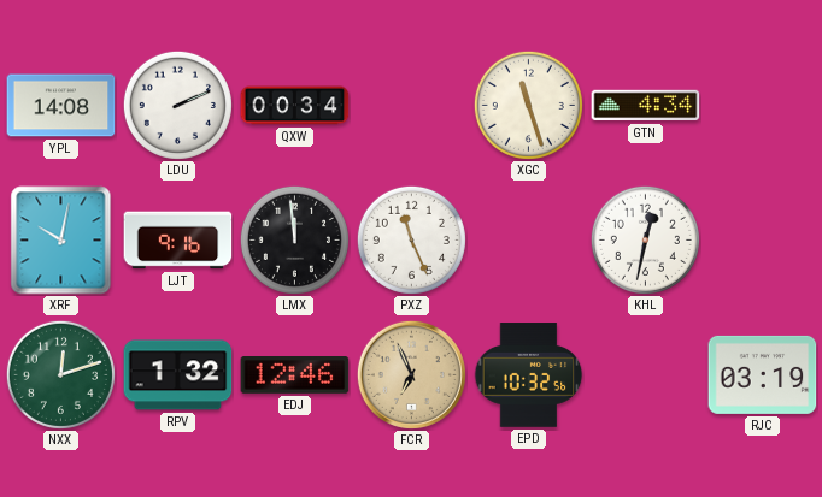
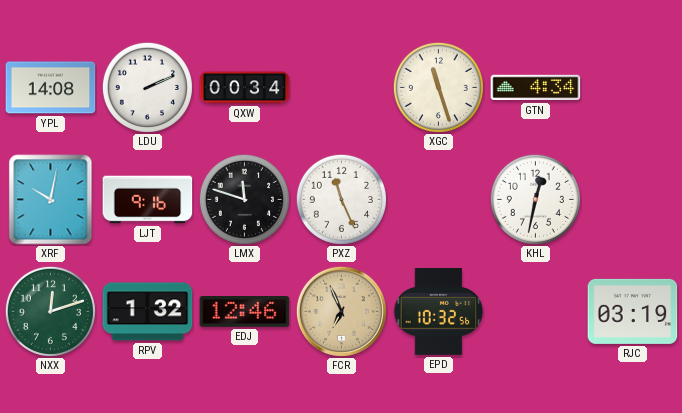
LMX: 11:59 -> 11:48 (244, 199)
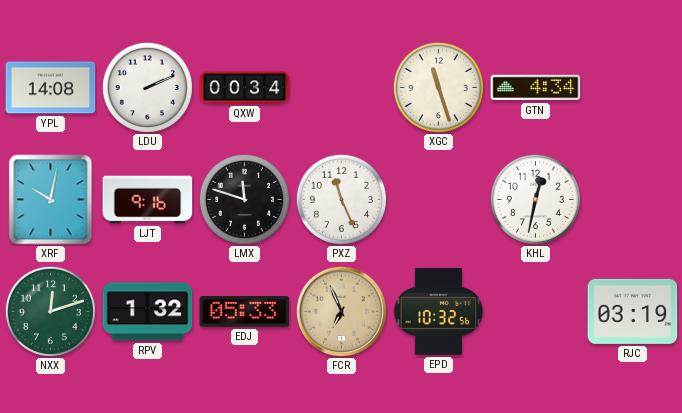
EDJ: 12:46 -> 05:33 (245, 312)
